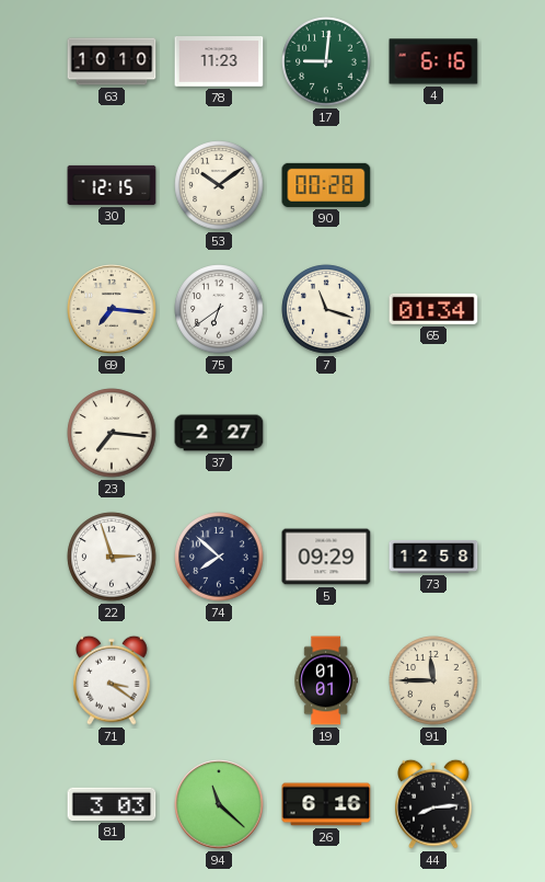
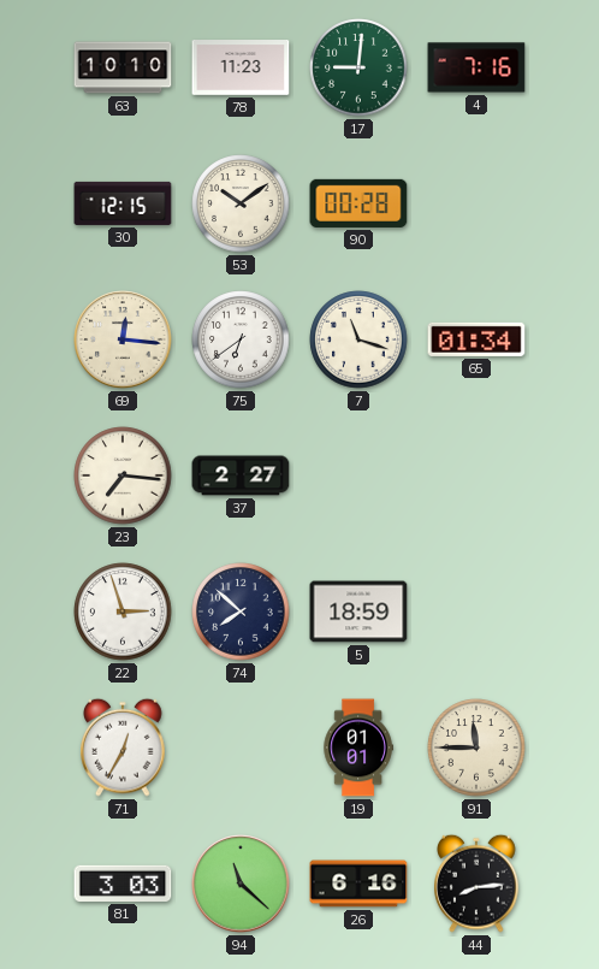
4: 6:16 -> 7:16 (476, 67)
69: 7:16 -> 12:16 (123, 339)
5: 09:29 -> 18:59 (358, 611)
73: 12:58 -> none (433, 558)
71: 3:21 -> 12:35 (123, 748)
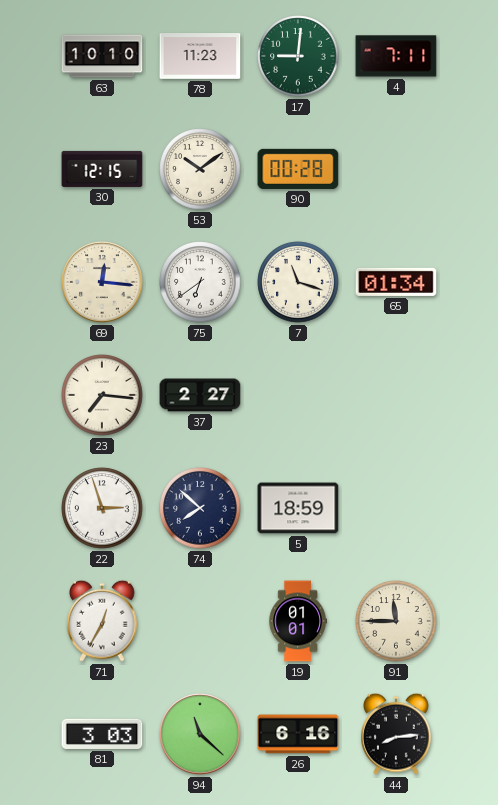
4: 7:16 -> 7:11 (396, 56)
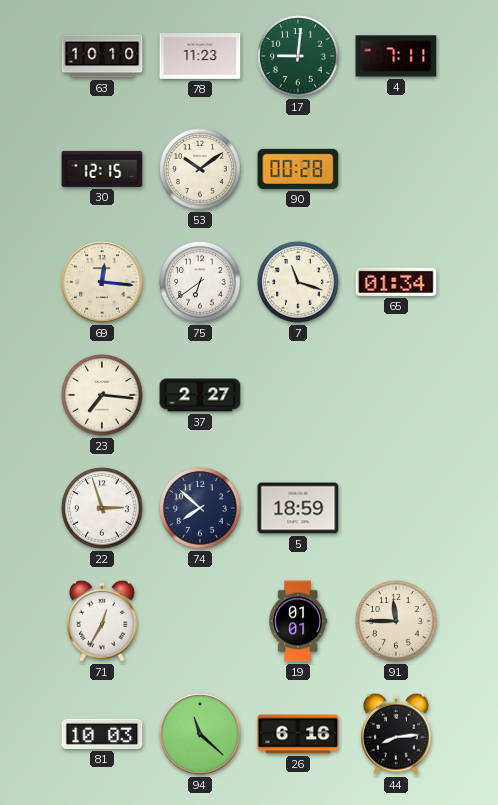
81: 3:03 -> 10:03 (102, 734)
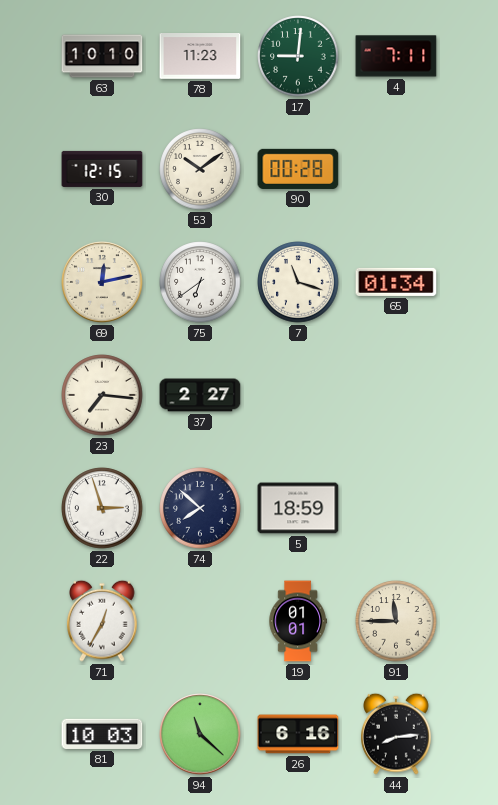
69: 12:16 -> 12:13 (102, 282)
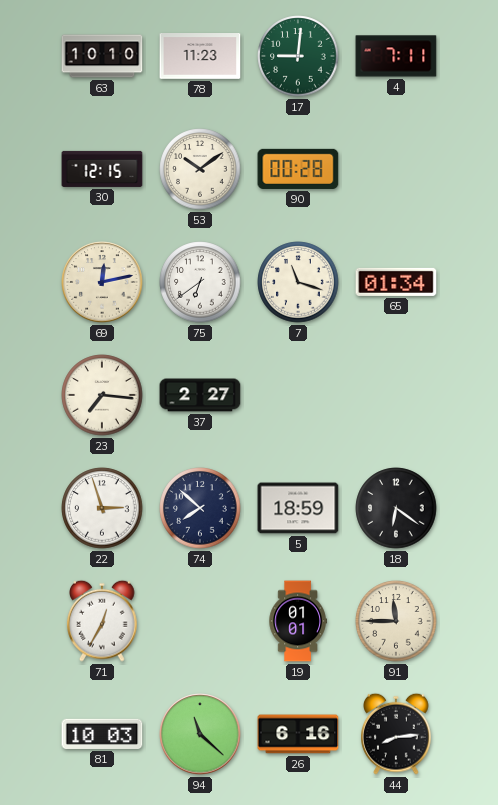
18: none -> 6:21 (396, 508)
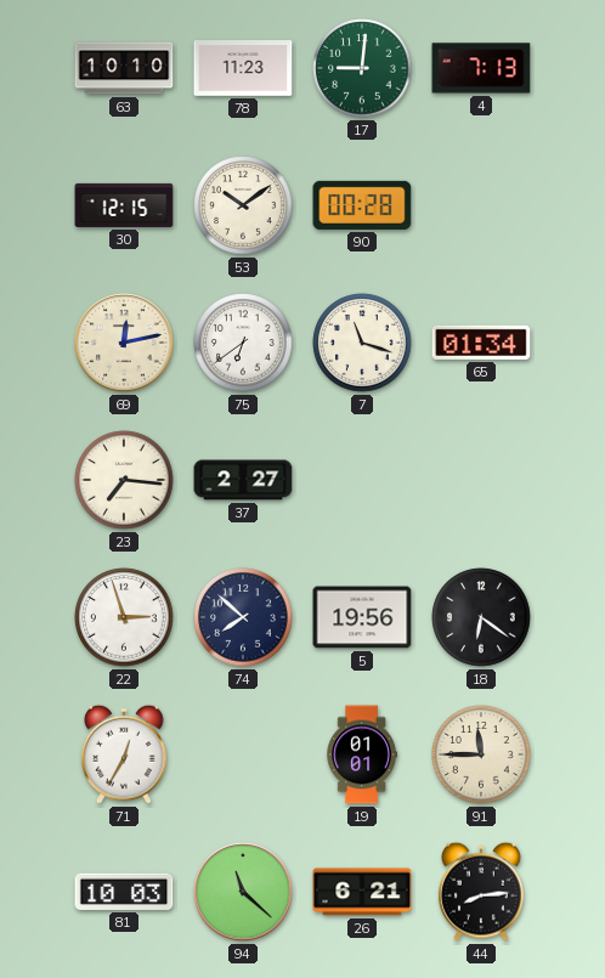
4: 7:11 -> 7:13 (481, 68)
5: 18:59 -> 19:56 (362, 617)
26: 6:16 -> 6:21 (362, 892)
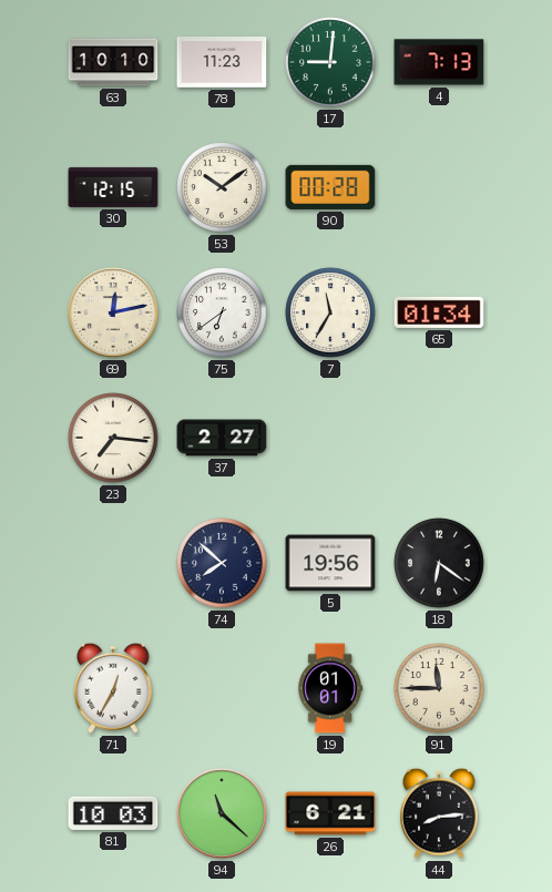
7: 11:18 -> 11:35 (330, 312)
22: 2:57 -> none (124, 617)
